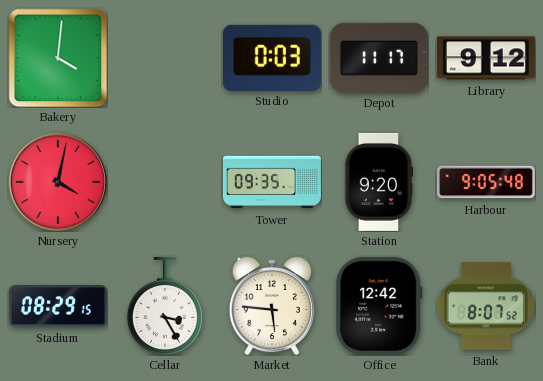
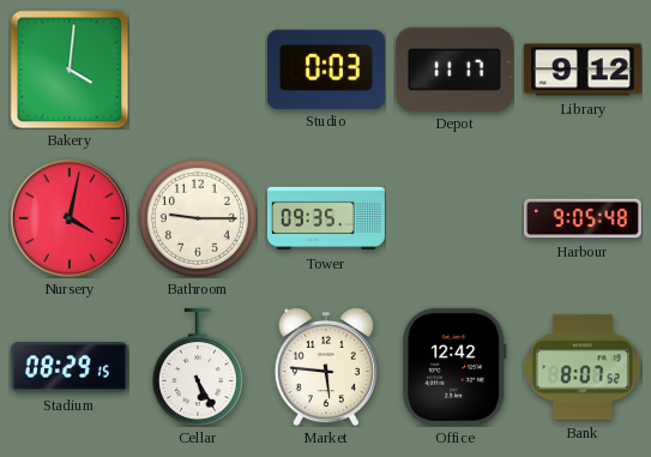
Bathroom: none -> 9:15 (198, 218)
Station: 9:20 -> none (379, 182)
Cellar: 3:25 -> 5:25 (198, 367)
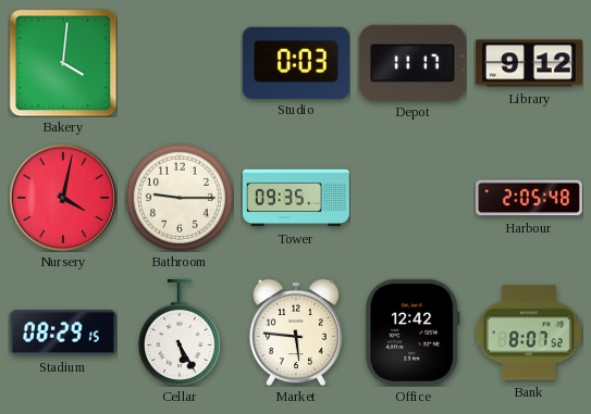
Harbour: 9:05 -> 2:05 (529, 198)
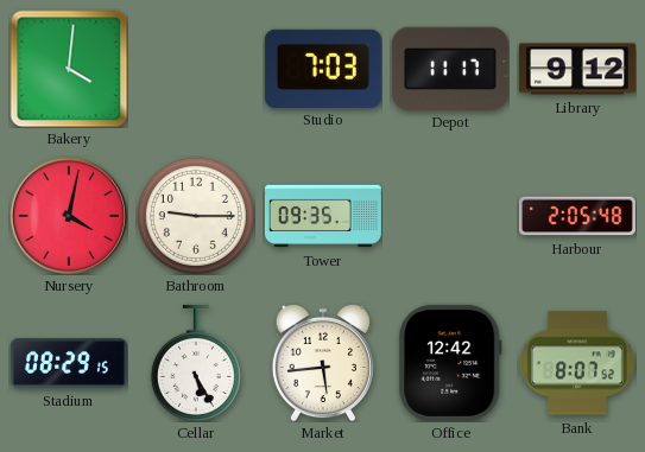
Studio: 0:03 -> 7:03 (323, 68)
Market: 5:46 -> 5:44 (323, 363)
